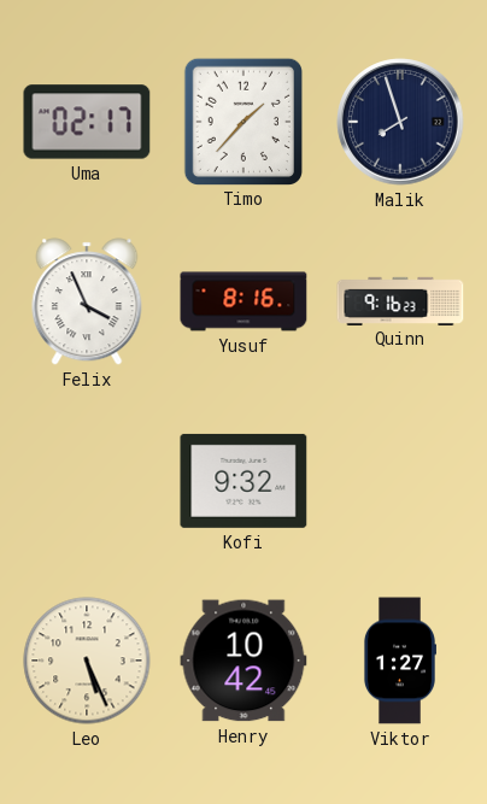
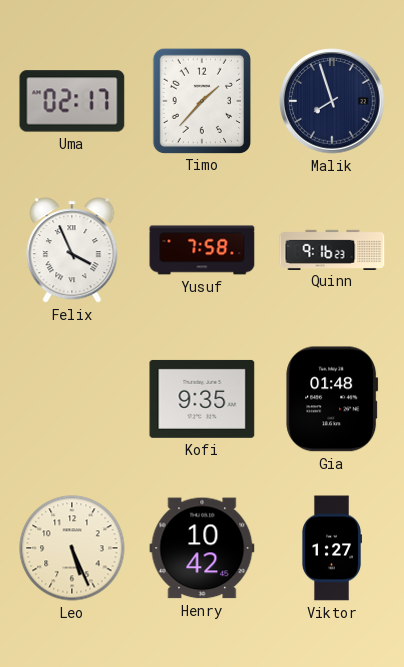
Yusuf: 8:16 -> 7:58 (202, 250)
Kofi: 9:32 -> 9:35 (202, 399)
Gia: none -> 01:48 (332, 399)
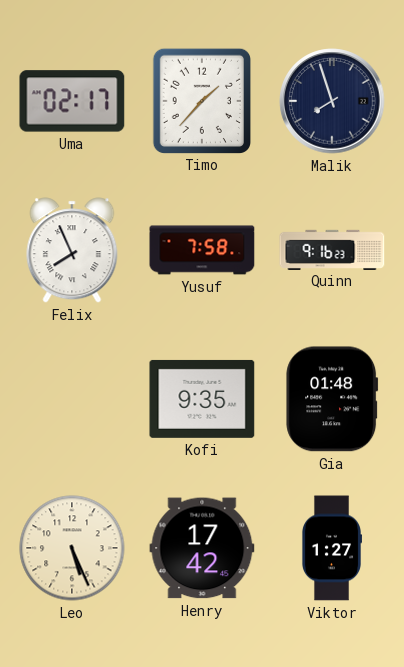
Felix: 3:56 -> 7:56 (72, 250)
Henry: 10:42 -> 17:42 (202, 548)
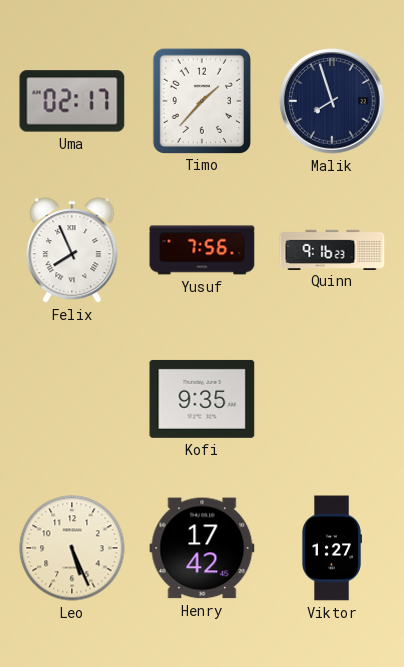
Yusuf: 7:58 -> 7:56 (202, 250)
Gia: 01:48 -> none (332, 399)
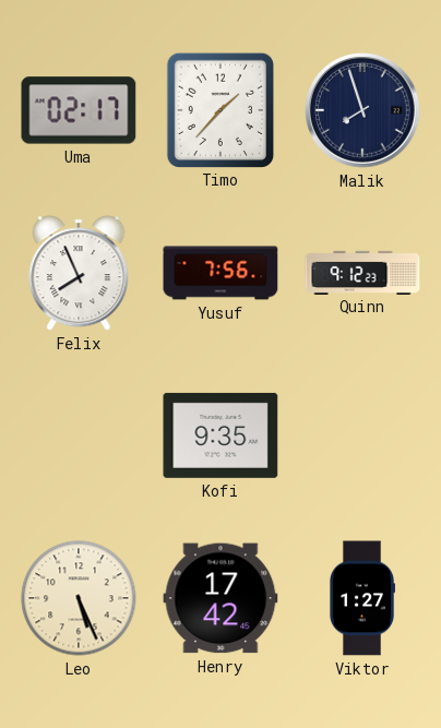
Quinn: 9:16 -> 9:12 (362, 272)
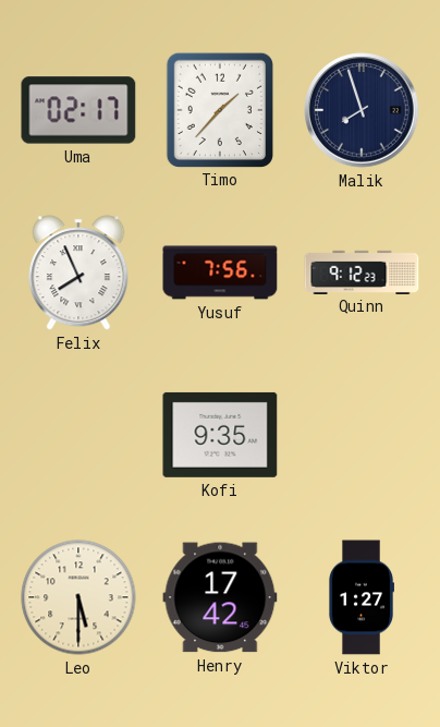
Leo: 5:26 -> 5:30 (78, 597)
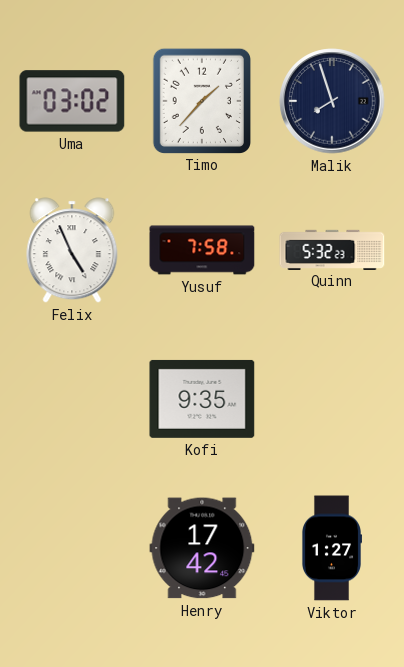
Uma: 02:17 -> 03:02 (72, 101)
Felix: 7:56 -> 4:56 (72, 250)
Yusuf: 7:56 -> 7:58 (202, 250)
Quinn: 9:12 -> 5:32 (332, 249)
Leo: 5:30 -> none (78, 597)
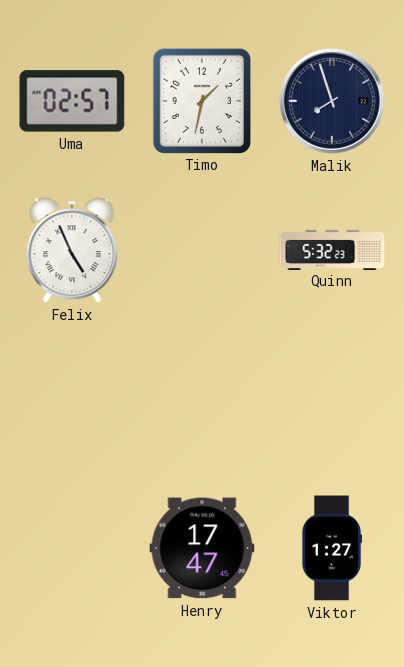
Uma: 03:02 -> 02:57 (72, 101)
Timo: 1:37 -> 1:32 (201, 100)
Yusuf: 7:58 -> none (202, 250)
Kofi: 9:35 -> none (202, 399)
Henry: 17:42 -> 17:47 (202, 548)
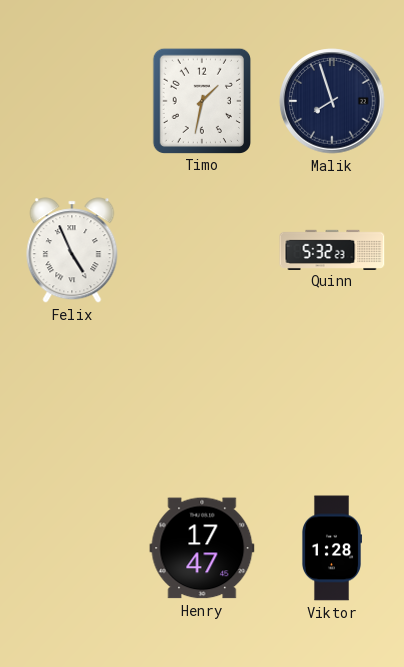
Uma: 02:57 -> none (72, 101)
Viktor: 1:27 -> 1:28 (331, 548)
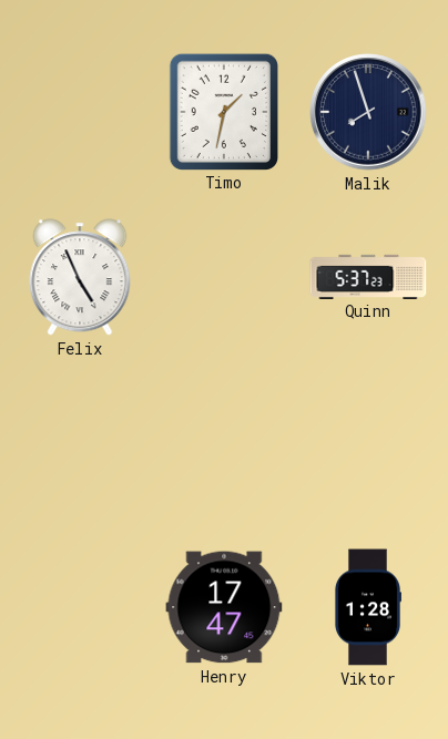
Quinn: 5:32 -> 5:37 (368, 276)
